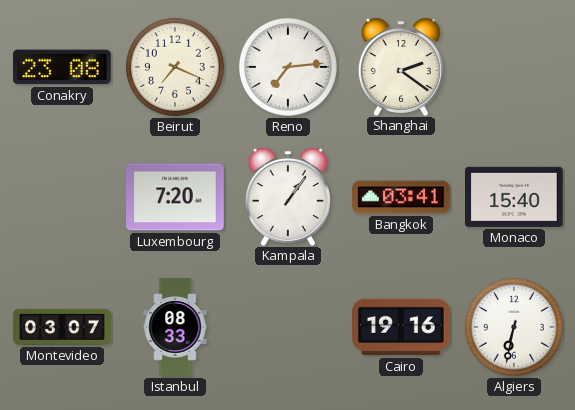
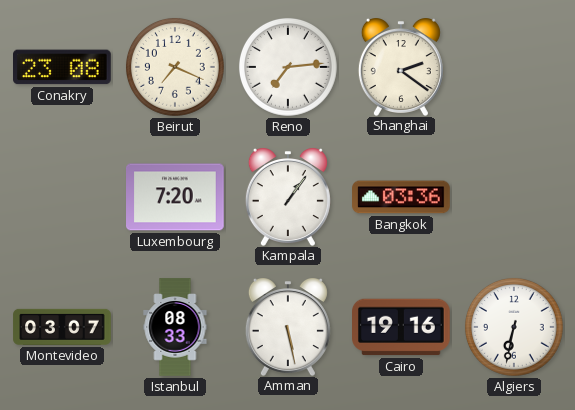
Bangkok: 03:41 -> 03:36 (401, 197)
Monaco: 15:40 -> none (515, 197)
Amman: none -> 5:28 (288, 327)
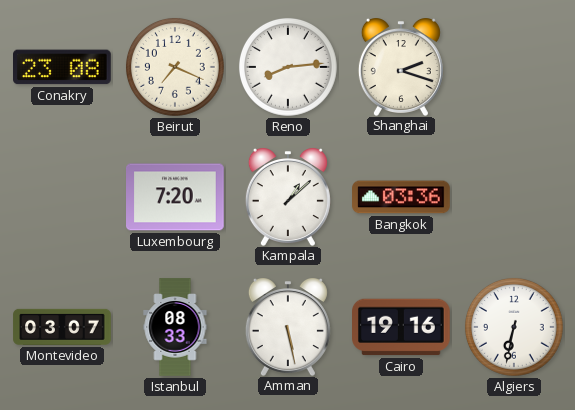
Reno: 7:14 -> 8:14 (288, 67)
Shanghai: 2:21 -> 2:18 (401, 67)
Kampala: 1:06 -> 1:08 (288, 197)
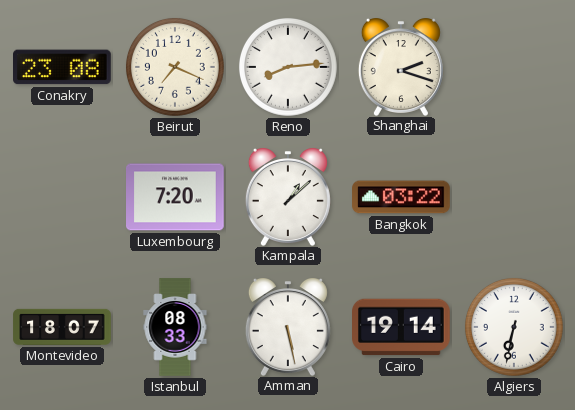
Bangkok: 03:36 -> 03:22 (401, 197)
Montevideo: 03:07 -> 18:07 (62, 327)
Cairo: 19:16 -> 19:14 (402, 327)
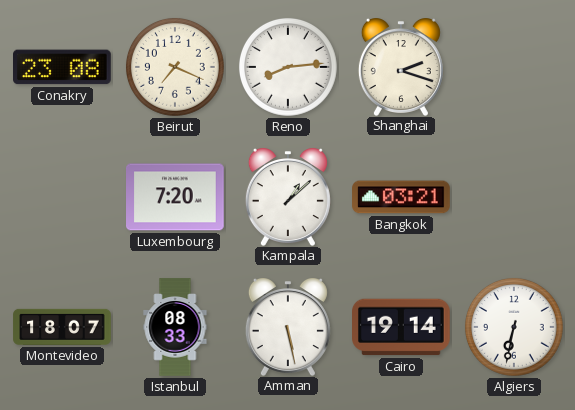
Bangkok: 03:22 -> 03:21 (401, 197)
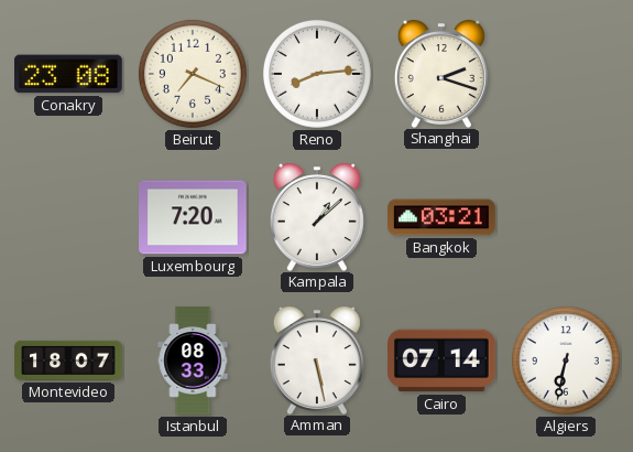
Cairo: 19:14 -> 07:14 (443, 360)
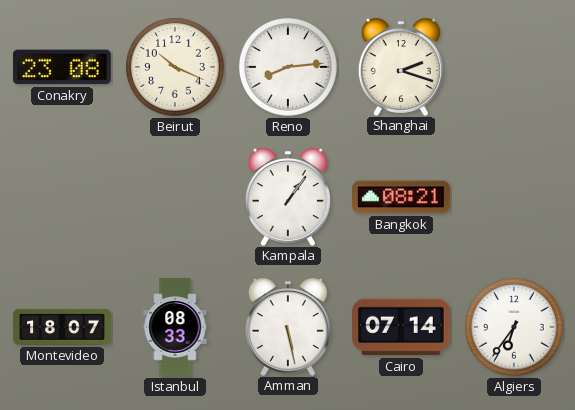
Beirut: 7:19 -> 10:19 (175, 67)
Luxembourg: 7:20 -> none (193, 217)
Kampala: 1:08 -> 1:06 (288, 197)
Bangkok: 03:21 -> 08:21 (401, 197)
Algiers: 6:32 -> 6:36 (514, 327)
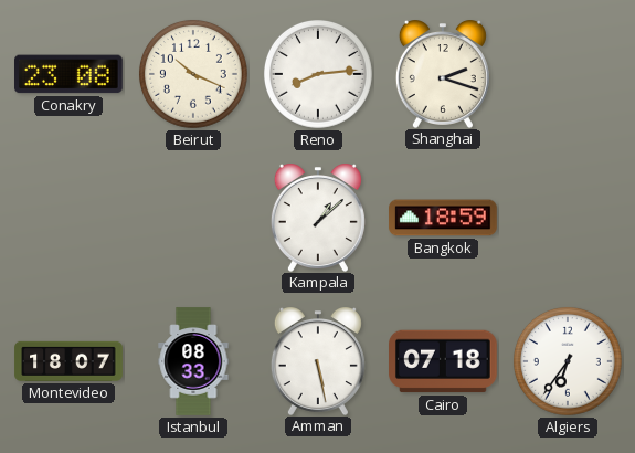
Kampala: 1:06 -> 1:08 (318, 218)
Bangkok: 08:21 -> 18:59 (443, 218)
Cairo: 07:14 -> 07:18 (444, 361)
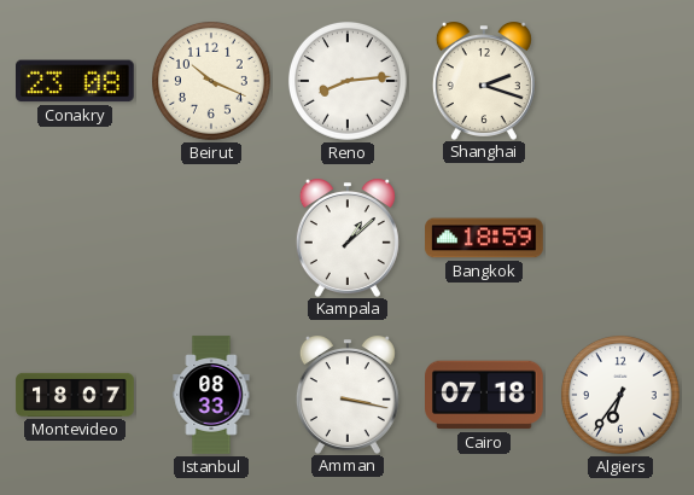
Amman: 5:28 -> 3:17 (348, 395)
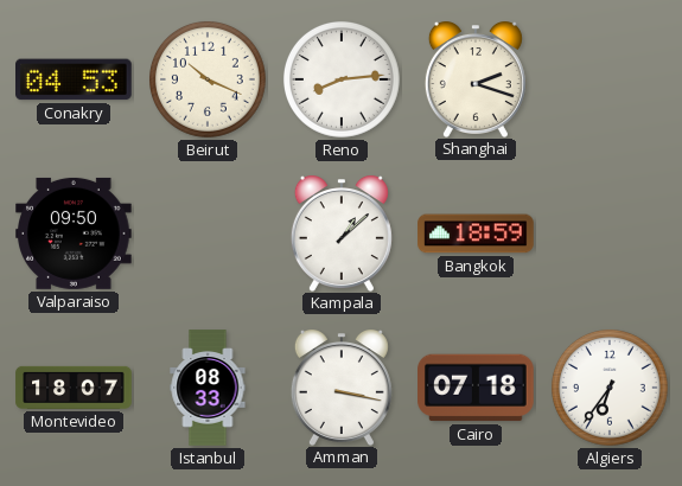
Conakry: 23:08 -> 04:53 (75, 79)
Valparaiso: none -> 09:50 (75, 234)
